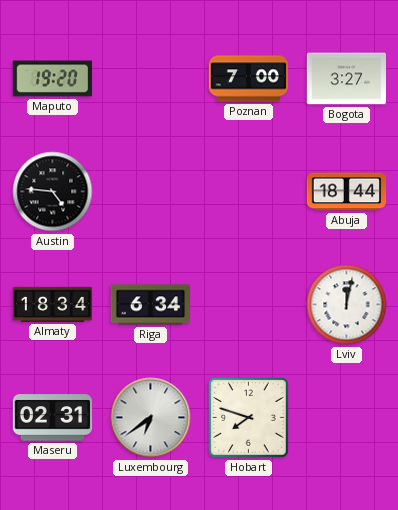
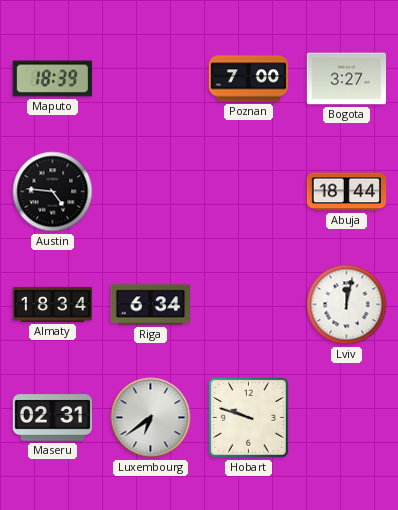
Maputo: 19:20 -> 18:39 (52, 79)
Hobart: 7:48 -> 9:48 (249, 418)
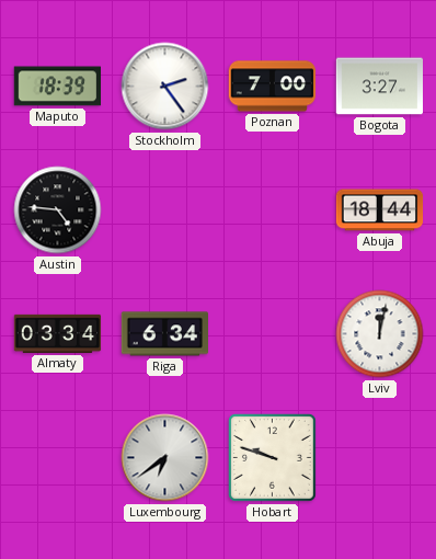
Stockholm: none -> 2:24 (165, 87)
Almaty: 18:34 -> 03:34 (58, 333)
Maseru: 02:31 -> none (53, 418)
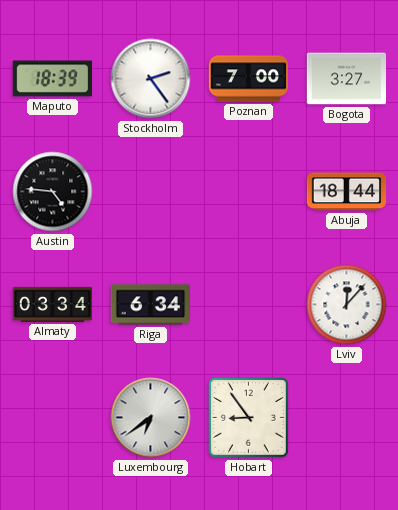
Lviv: 12:02 -> 12:07 (347, 305)
Hobart: 9:48 -> 8:54 (249, 418)
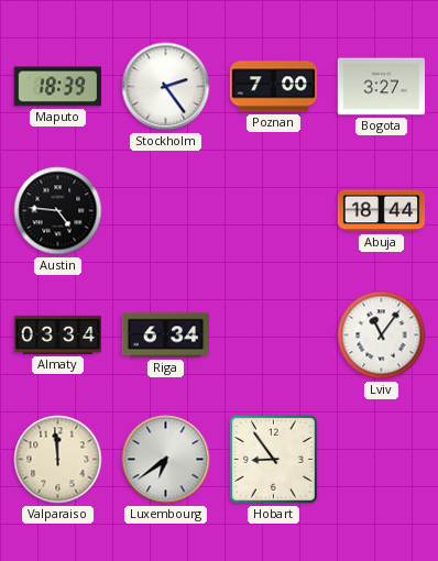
Lviv: 12:07 -> 11:06 (382, 335)
Valparaiso: none -> 11:59 (58, 460)
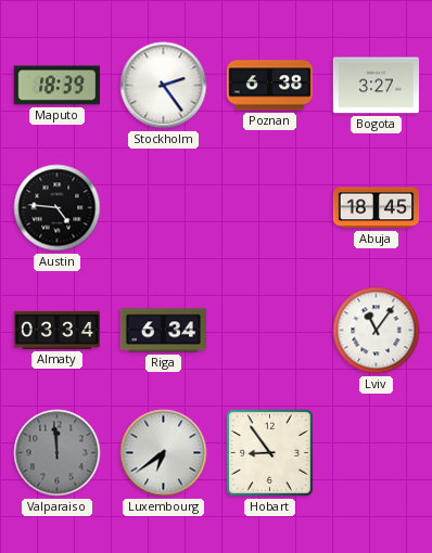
Poznan: 7:00 -> 6:38 (270, 86)
Abuja: 18:44 -> 18:45 (377, 208)
Valparaiso dial: cream -> grey (58, 453)
